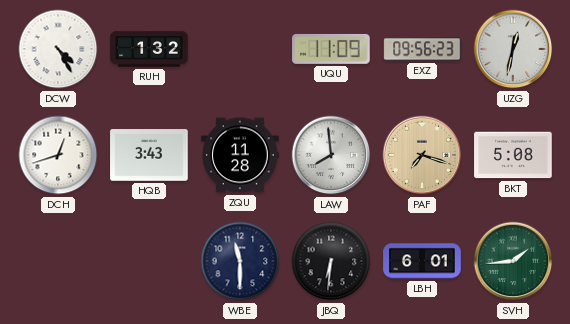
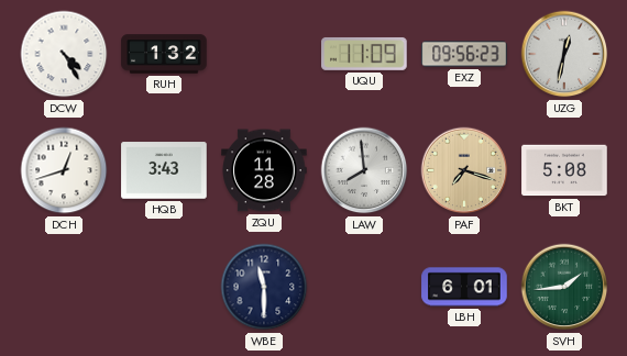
JBQ: 6:31 -> none (331, 261)
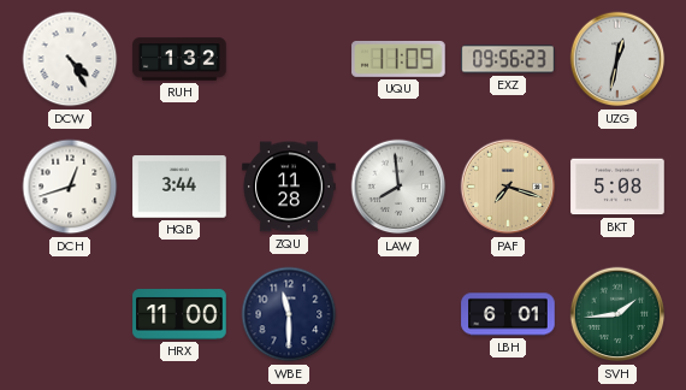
HQB: 3:43 -> 3:44 (179, 187)
HRX: none -> 11:00 (179, 314)
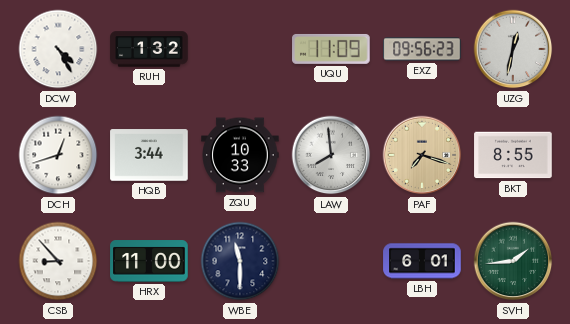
ZQU: 11:28 -> 10:33 (240, 155)
BKT: 5:08 -> 8:55 (513, 155)
CSB: none -> 8:53 (58, 261)
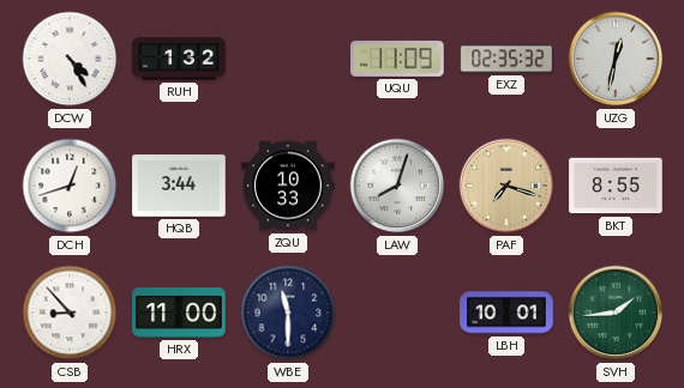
EXZ: 09:56 -> 02:35 (506, 59)
LAW: 7:59 -> 8:03 (397, 186)
LBH: 6:01 -> 10:01 (506, 313)
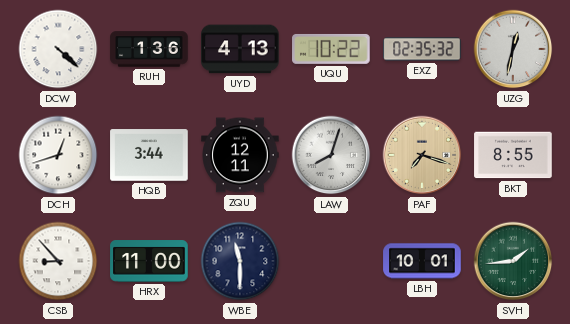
DCW: 4:25 -> 4:22 (58, 49)
RUH: 1:32 -> 1:36 (149, 49)
UYD: none -> 4:13 (240, 49)
UQU: 11:09 -> 10:22 (331, 49)
ZQU: 10:33 -> 12:11 (240, 155)
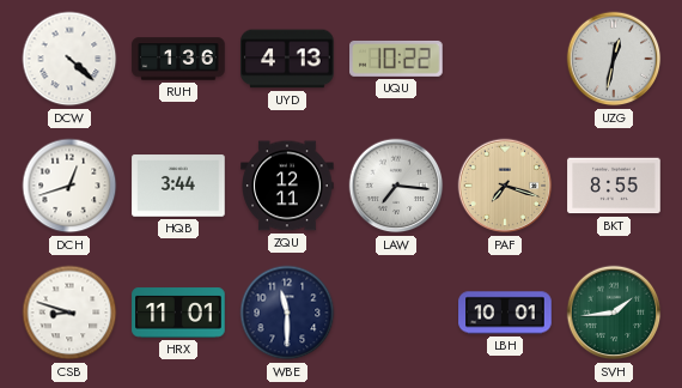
EXZ: 02:35 -> none (422, 49)
LAW: 8:03 -> 7:16 (396, 186)
CSB: 8:53 -> 8:48 (69, 313)
HRX: 11:00 -> 11:01 (178, 313)
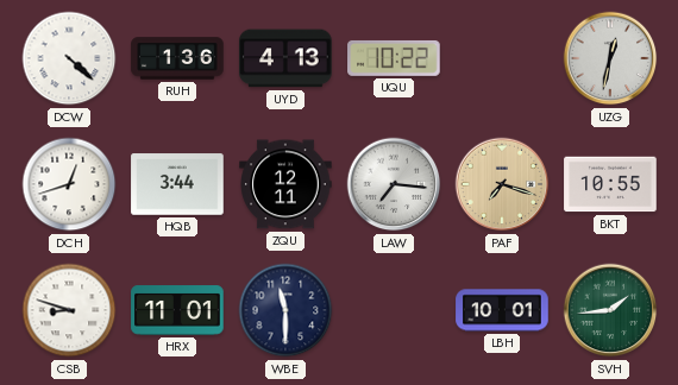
BKT: 8:55 -> 10:55 (610, 184)
